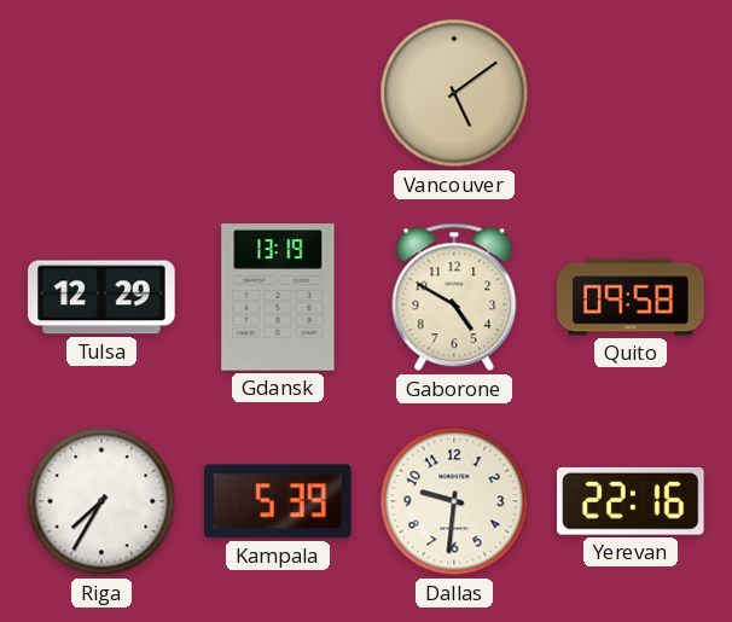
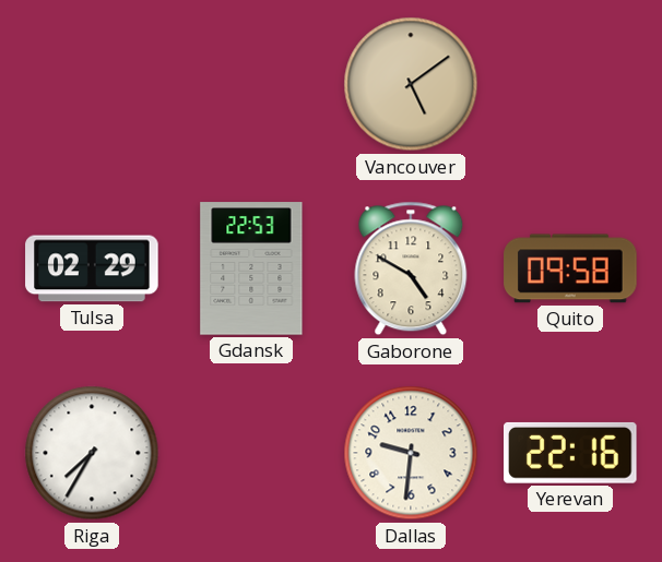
Tulsa: 12:29 -> 02:29 (92, 268)
Gdansk: 13:19 -> 22:53 (251, 268)
Kampala: 5:39 -> none (279, 501)
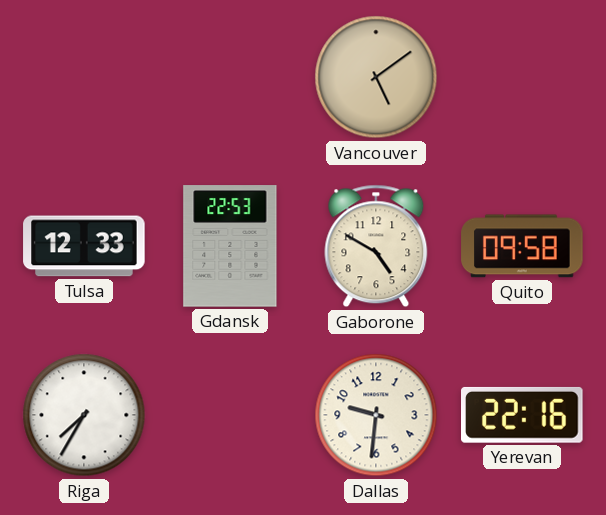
Tulsa: 02:29 -> 12:33 (84, 246)
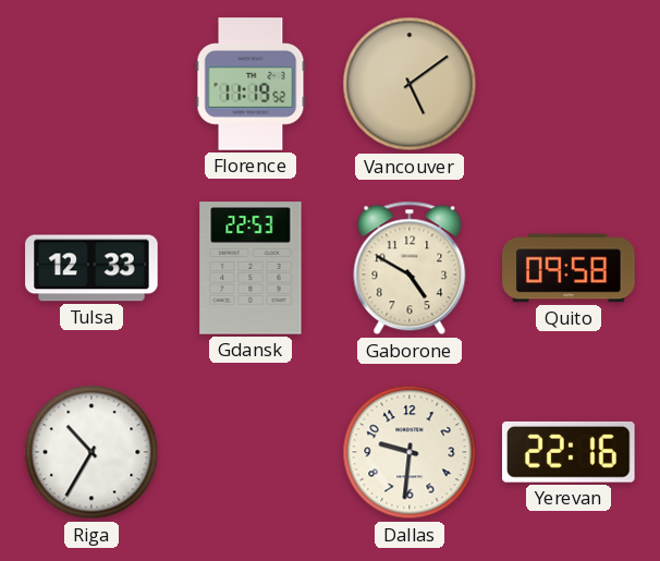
Florence: none -> 11:19 (250, 84)
Riga: 7:35 -> 10:35 (91, 452)
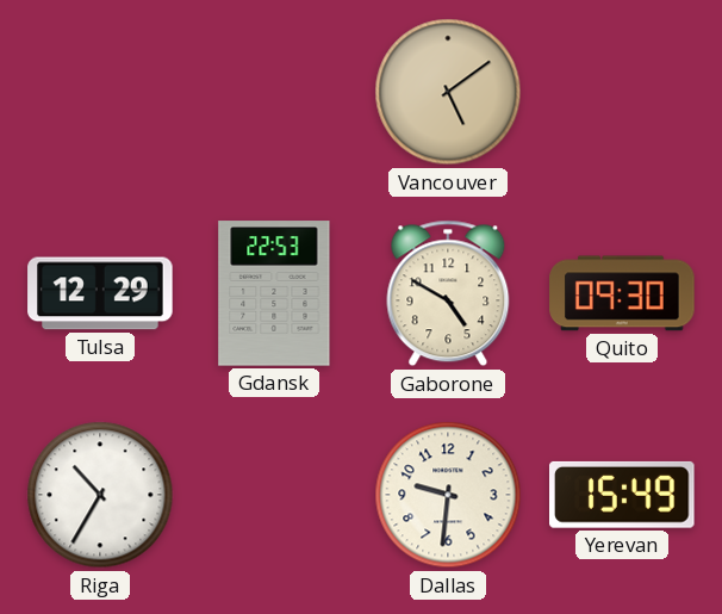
Florence: 11:19 -> none (250, 84)
Tulsa: 12:33 -> 12:29 (100, 293)
Quito: 09:58 -> 09:30 (622, 293)
Yerevan: 22:16 -> 15:49 (623, 495)
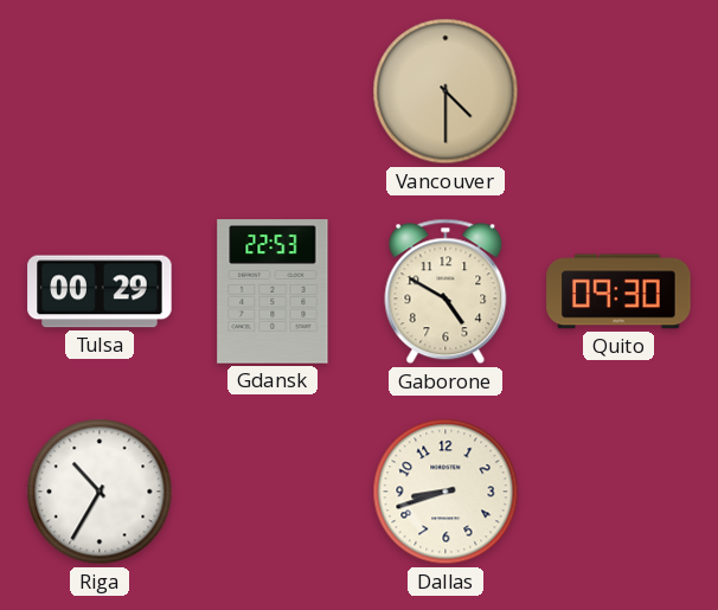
Vancouver: 5:09 -> 4:30 (445, 91)
Tulsa: 12:29 -> 00:29 (100, 291)
Dallas: 9:31 -> 8:42 (445, 492)
Yerevan: 15:49 -> none (623, 495)
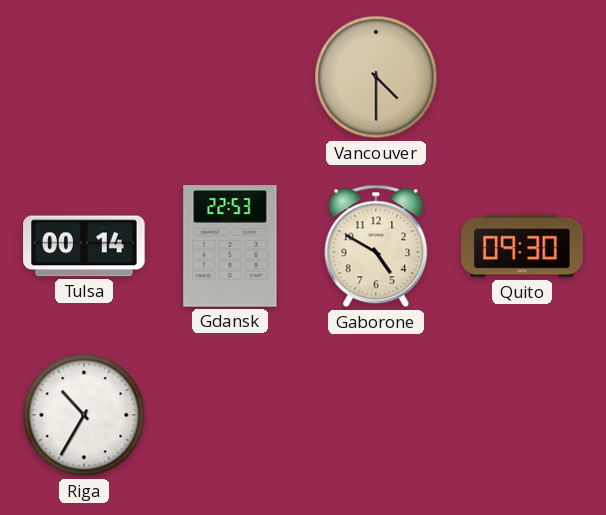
Tulsa: 00:29 -> 00:14 (84, 246)
Dallas: 8:42 -> none (445, 492)
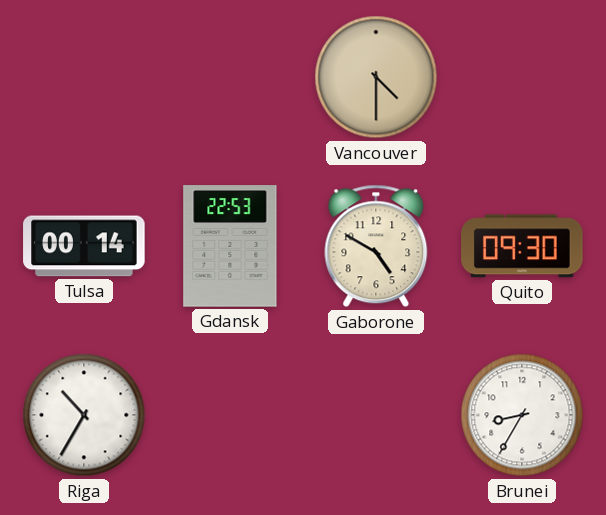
Brunei: none -> 8:35 (522, 415)
